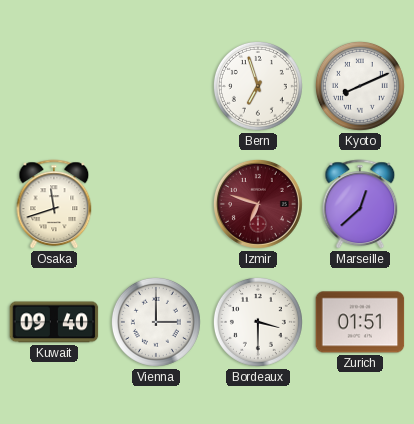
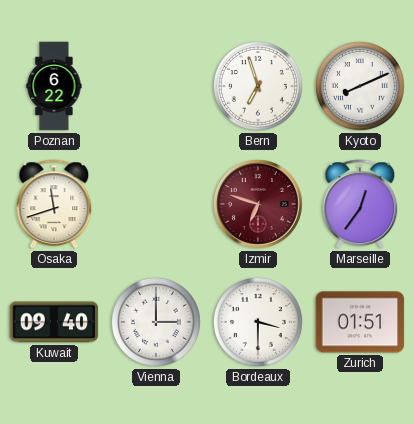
Poznan: none -> 6:22 (54, 86)
Marseille: 12:38 -> 12:36 (360, 204)
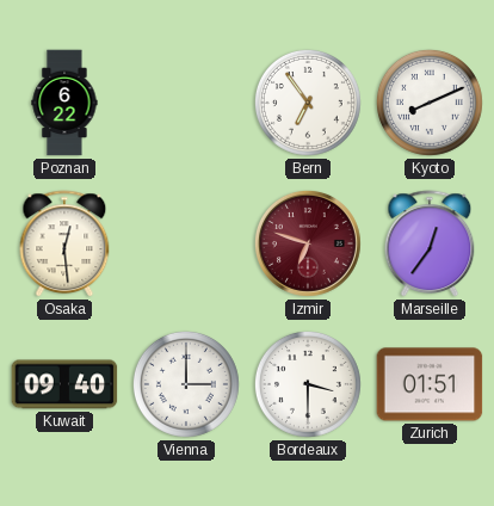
Bern: 6:57 -> 6:54 (308, 103)
Osaka: 11:42 -> 12:29 (64, 243)
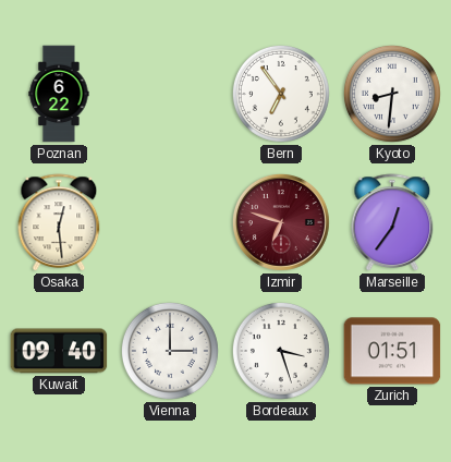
Kyoto: 8:11 -> 8:31 (392, 94)
Bordeaux: 3:30 -> 3:27 (281, 351)
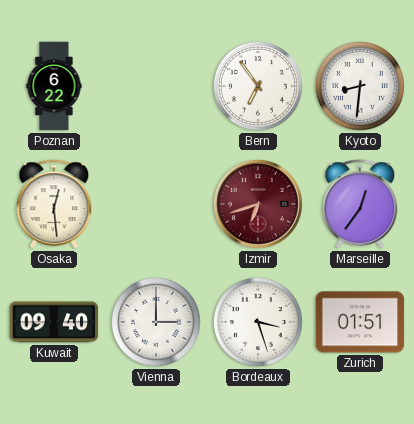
Izmir: 6:48 -> 6:42 (258, 204)
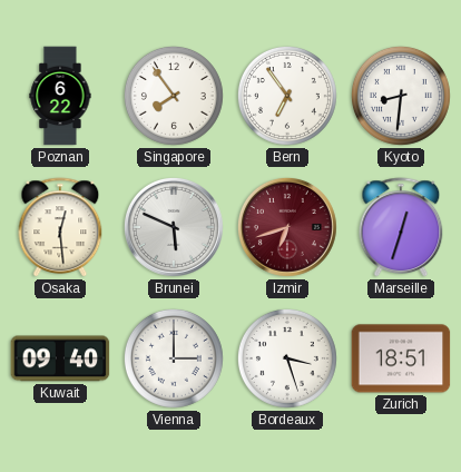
Singapore: none -> 7:54 (174, 96)
Brunei: none -> 5:49 (174, 227)
Marseille: 12:36 -> 12:33 (401, 227)
Zurich: 01:51 -> 18:51 (401, 358)
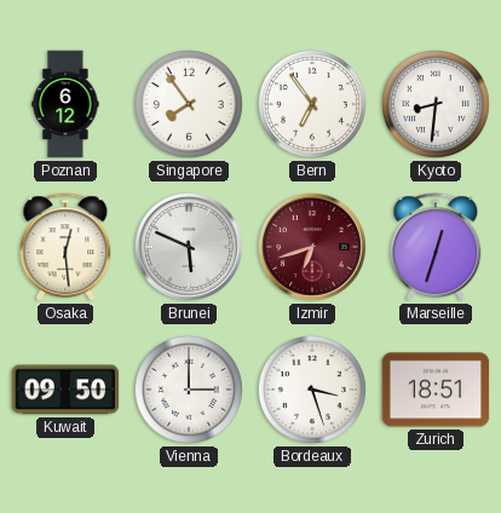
Poznan: 6:22 -> 6:12 (65, 104)
Kuwait: 09:40 -> 09:50 (65, 390)
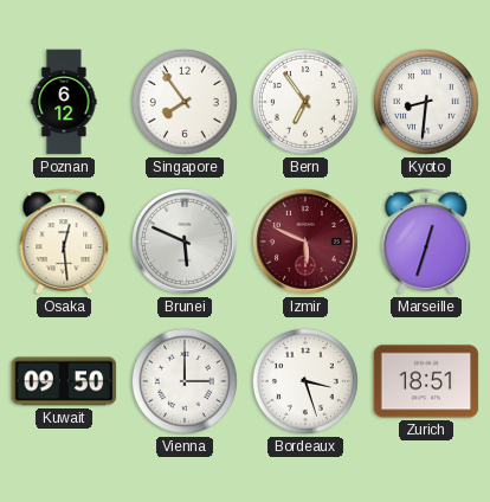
Izmir: 6:42 -> 5:49 (305, 242)
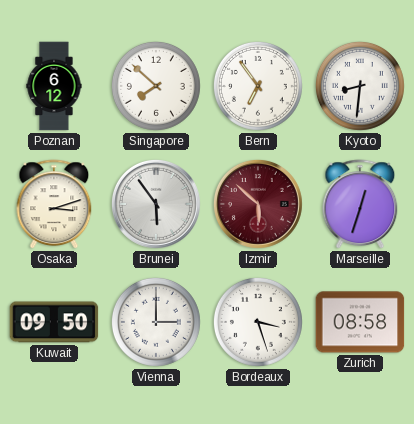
Singapore: 7:54 -> 7:52 (156, 86)
Osaka: 12:29 -> 3:12 (54, 204)
Brunei: 5:49 -> 5:54 (156, 204)
Izmir: 5:49 -> 5:52 (258, 204)
Zurich: 18:51 -> 08:58 (360, 322)
